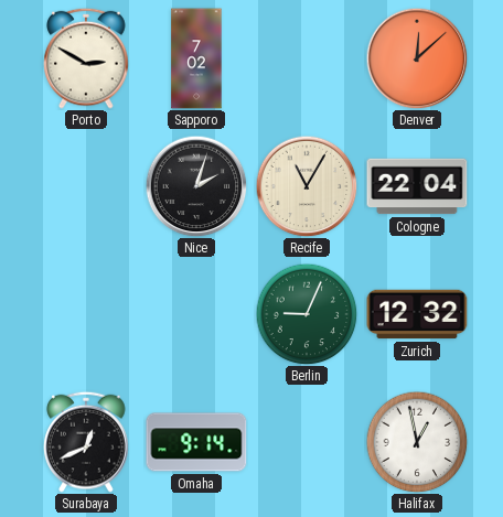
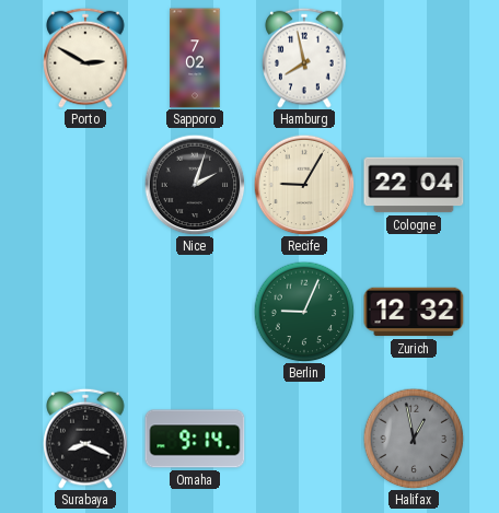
Hamburg: none -> 7:58 (304, 58)
Denver: 12:08 -> none (417, 58)
Recife: 11:05 -> 9:05 (304, 185)
Surabaya: 12:41 -> 8:19 (85, 439)
Halifax dial: white -> grey (414, 439)
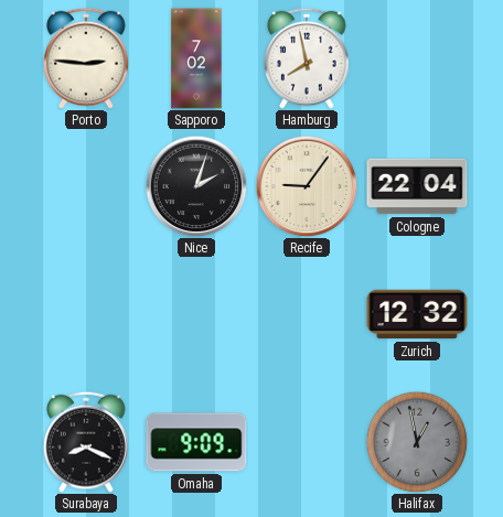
Porto: 2:50 -> 2:46 (86, 58)
Recife: 9:05 -> 9:06 (307, 186)
Berlin: 9:04 -> none (304, 312)
Omaha: 9:14 -> 9:09 (196, 442)
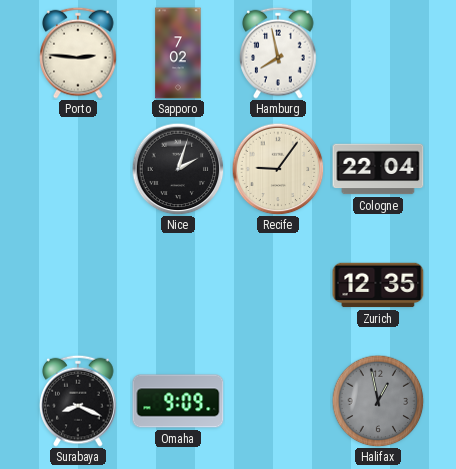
Zurich: 12:32 -> 12:35 (378, 285)
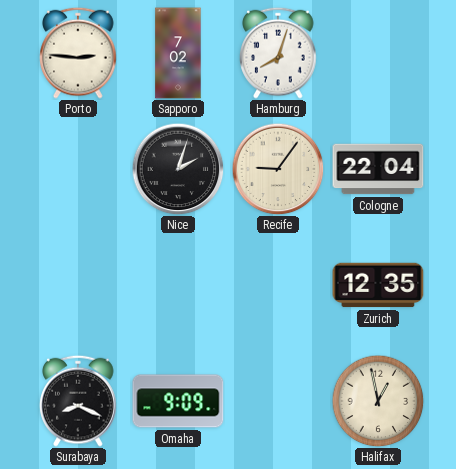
Hamburg: 7:58 -> 8:03 (278, 53)
Halifax dial: grey -> cream (378, 401)
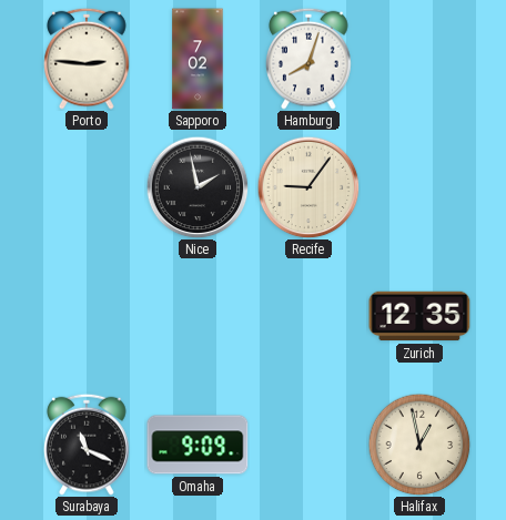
Nice: 2:03 -> 1:58 (198, 187)
Cologne: 22:04 -> none (378, 169)
Surabaya: 8:19 -> 11:19 (87, 445)
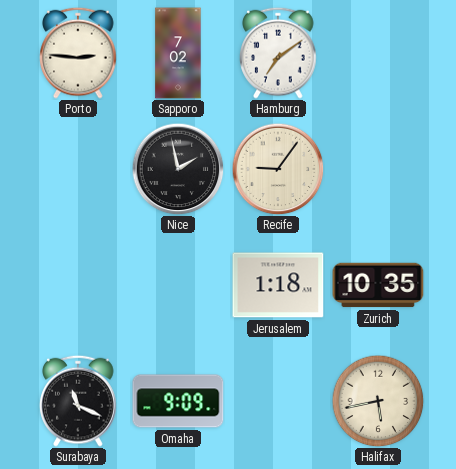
Hamburg: 8:03 -> 7:09 (278, 53)
Jerusalem: none -> 1:18 (278, 285)
Zurich: 12:35 -> 10:35 (378, 285)
Halifax: 12:58 -> 5:43 (378, 401)
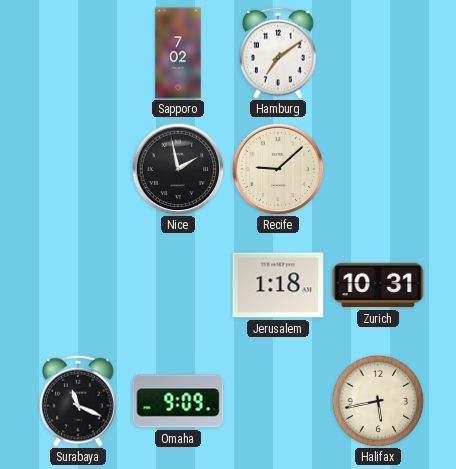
Porto: 2:46 -> none (78, 53)
Recife: 9:06 -> 9:08 (278, 169)
Zurich: 10:35 -> 10:31 (378, 285)
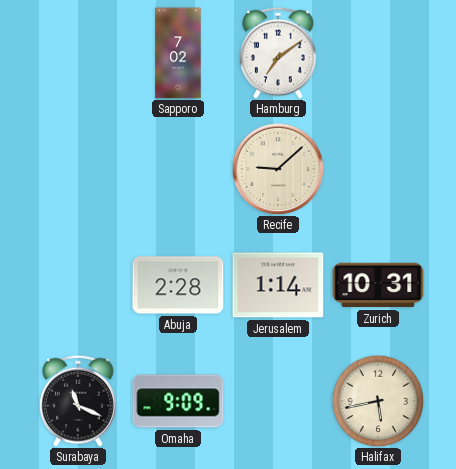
Nice: 1:58 -> none (178, 169)
Abuja: none -> 2:28 (178, 285)
Jerusalem: 1:18 -> 1:14 (278, 285)
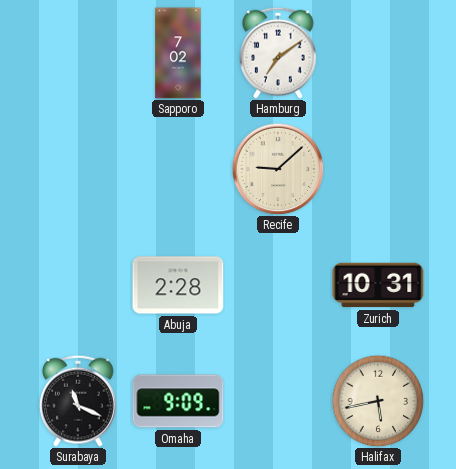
Jerusalem: 1:14 -> none (278, 285)
